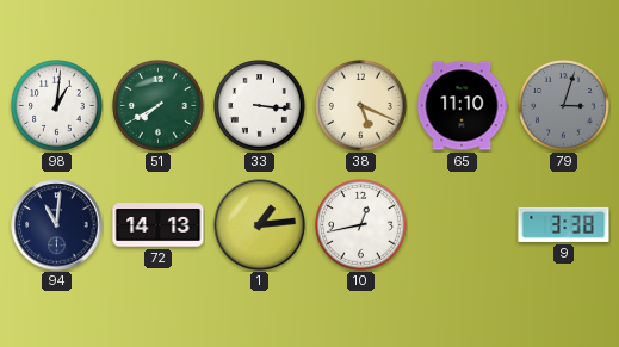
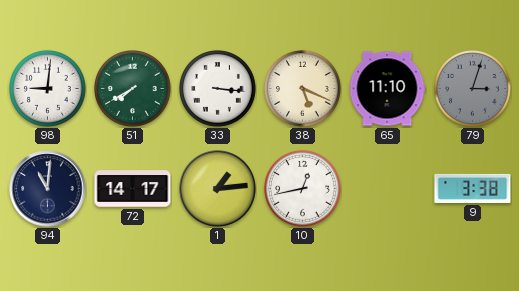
98: 1:01 -> 9:01 (48, 89)
72: 14:13 -> 14:17 (133, 189)
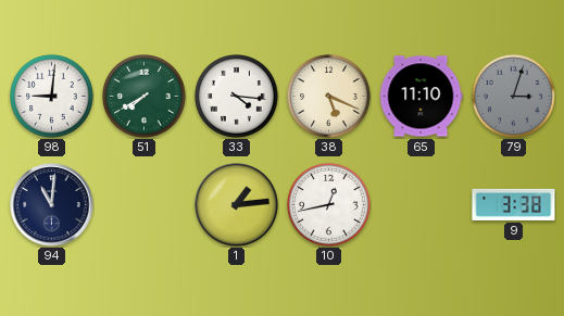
33: 3:16 -> 4:16 (237, 97)
72: 14:17 -> none (133, 189)
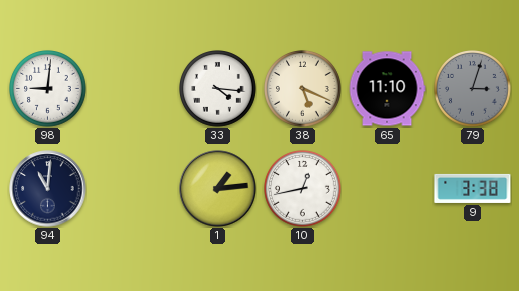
51: 7:40 -> none (145, 97)
